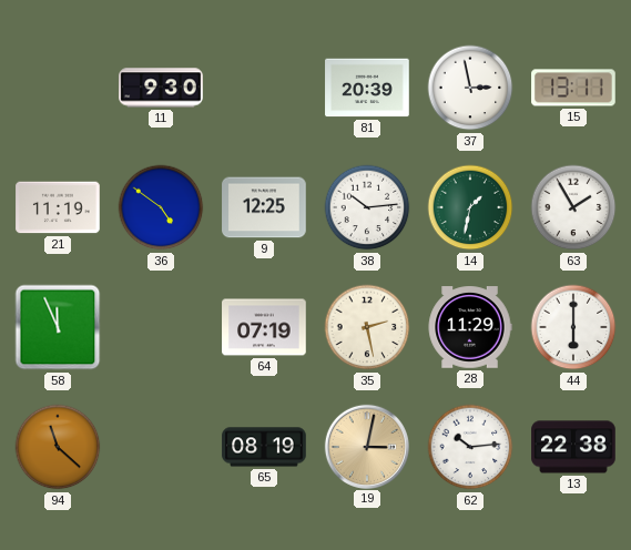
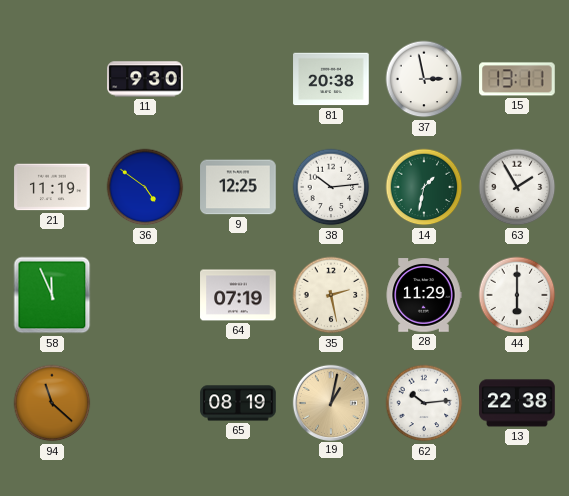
81: 20:39 -> 20:38 (331, 79)
19: 3:02 -> 1:02 (330, 402)
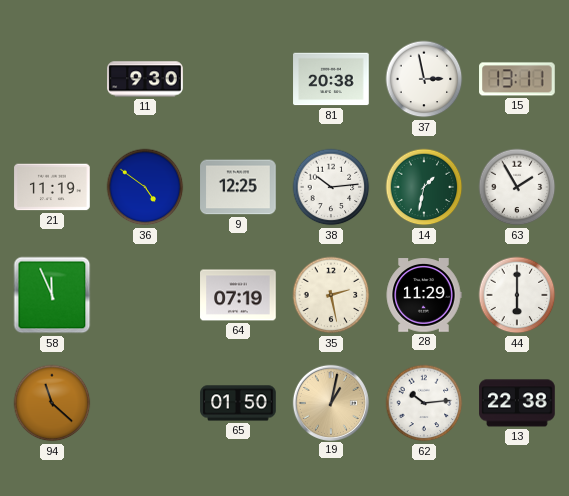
65: 08:19 -> 01:50 (238, 403)
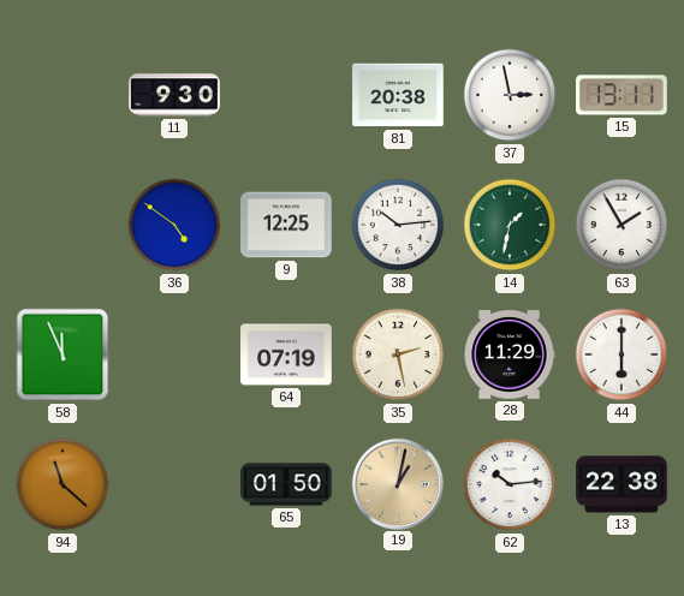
21: 11:19 -> none (52, 187)
